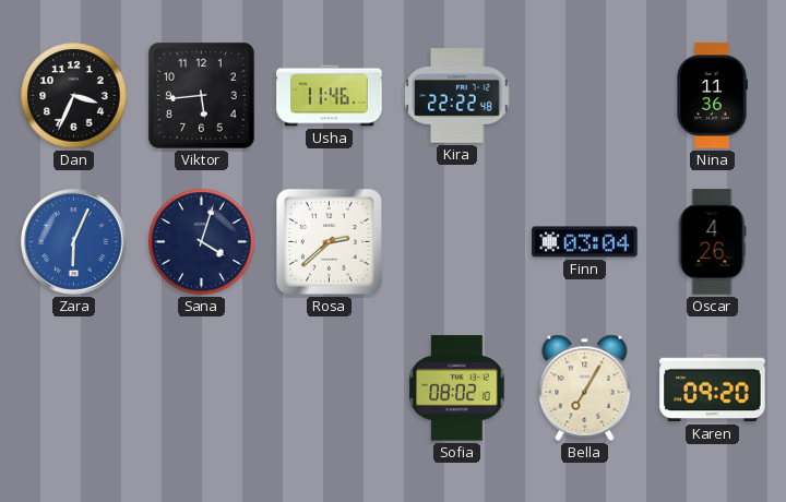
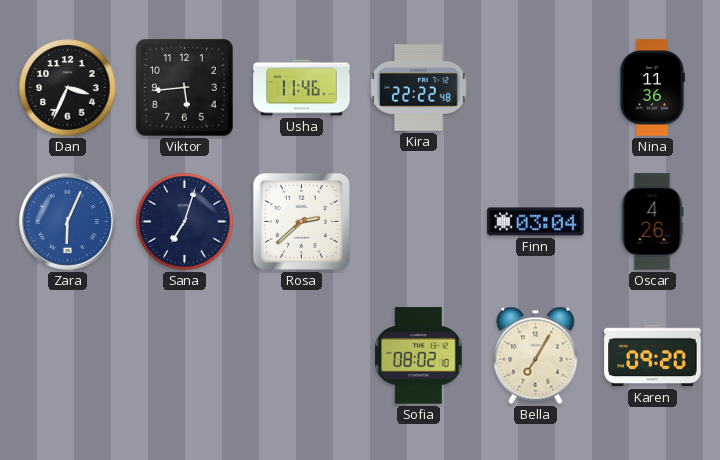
Sana: 4:03 -> 7:03 (185, 222)
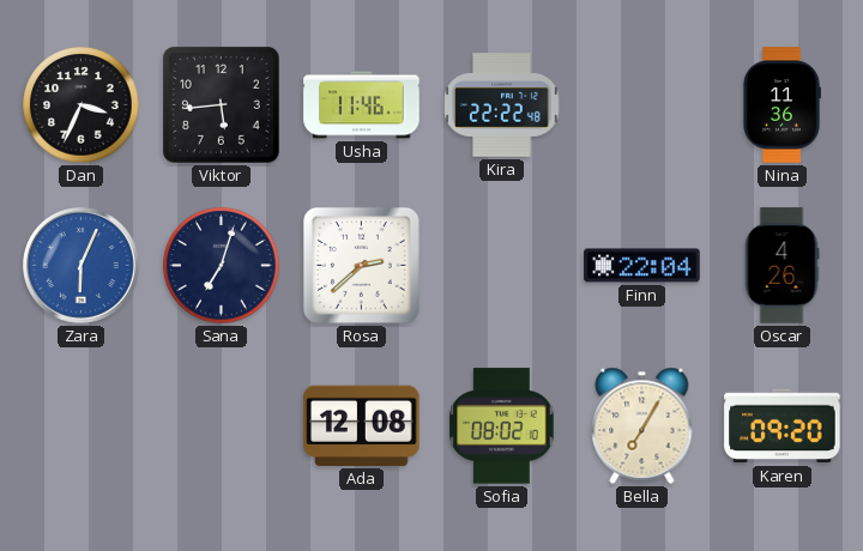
Finn: 03:04 -> 22:04 (642, 266)
Ada: none -> 12:08 (362, 425)
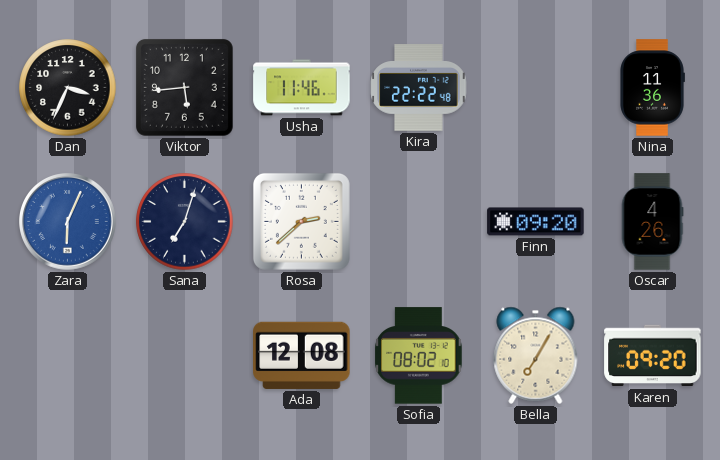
Finn: 22:04 -> 09:20 (536, 222)
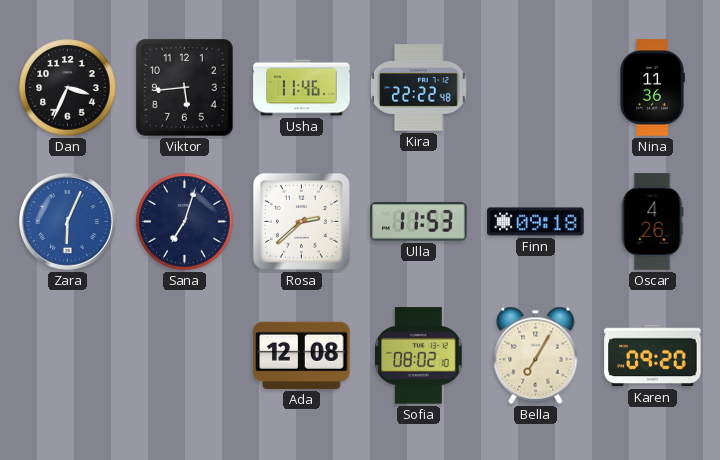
Ulla: none -> 11:53 (419, 222)
Finn: 09:20 -> 09:18 (536, 222)
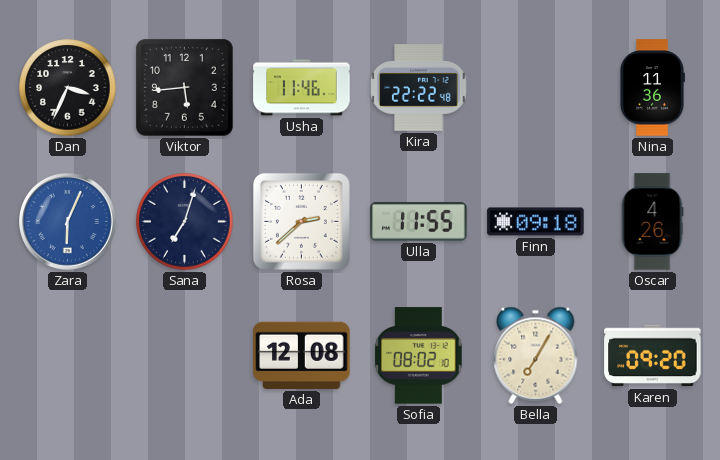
Ulla: 11:53 -> 11:55 (419, 222)
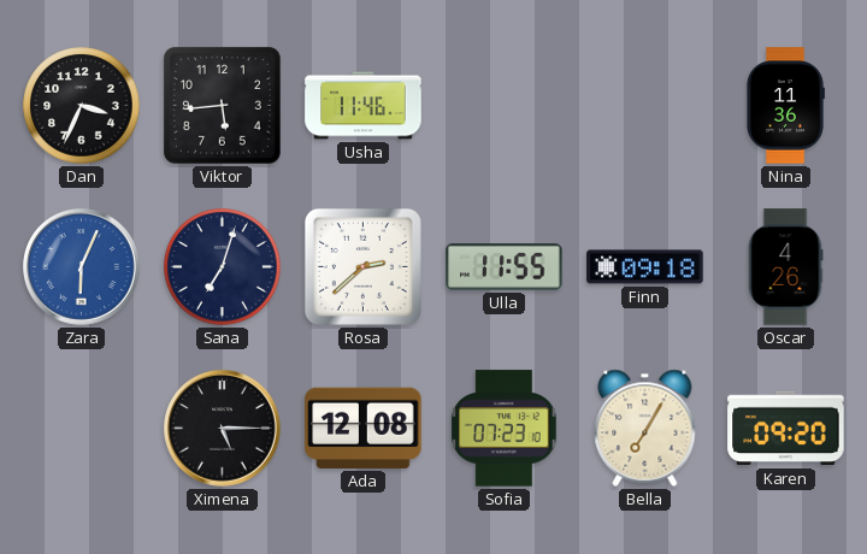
Kira: 22:22 -> none (419, 88)
Ximena: none -> 5:15 (223, 429)
Sofia: 08:02 -> 07:23 (505, 429)
